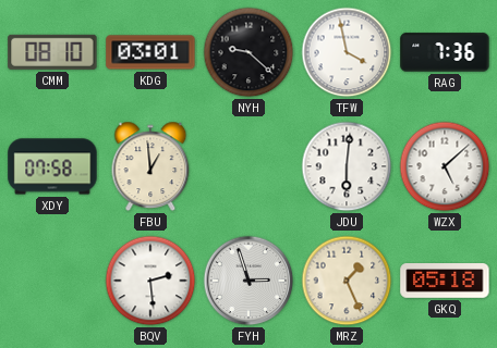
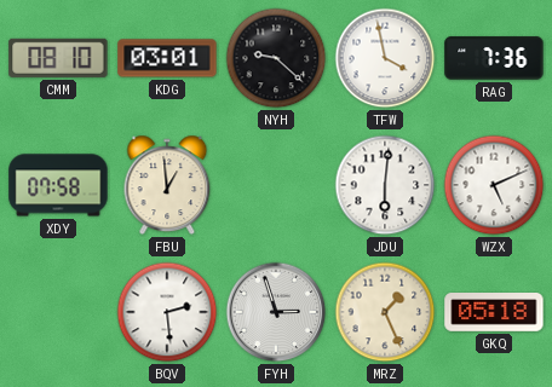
WZX: 5:08 -> 5:11 (494, 185)
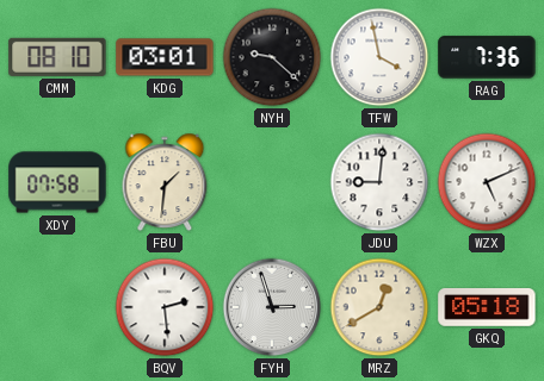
FBU: 12:59 -> 1:31 (165, 182)
JDU: 6:01 -> 9:01 (379, 182)
MRZ: 1:26 -> 12:40 (379, 307)
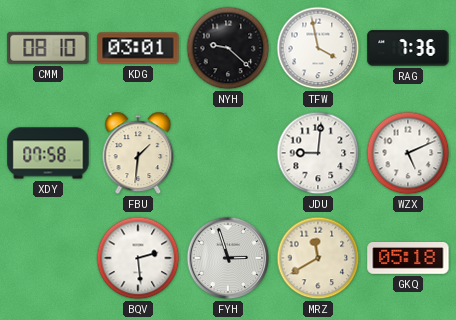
MRZ: 12:40 -> 11:40 (318, 258)
